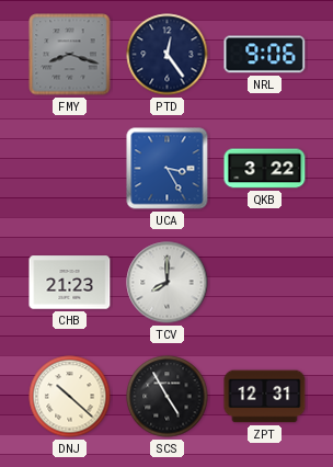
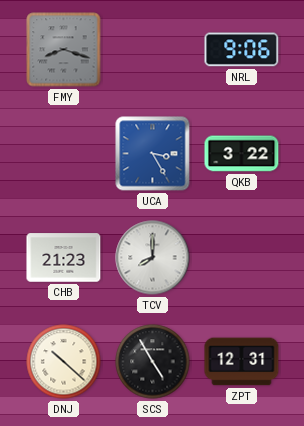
PTD: 12:24 -> none (168, 55)
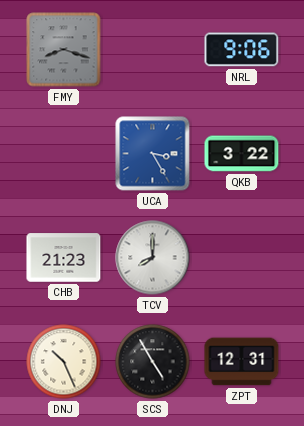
DNJ: 10:22 -> 10:26 (64, 362)
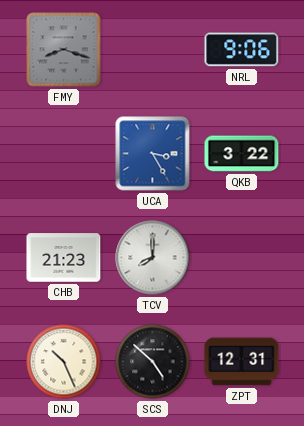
SCS: 4:55 -> 4:52 (153, 362)
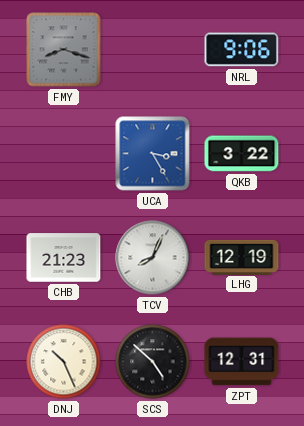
TCV: 8:00 -> 8:04 (153, 258)
LHG: none -> 12:19 (242, 257)
